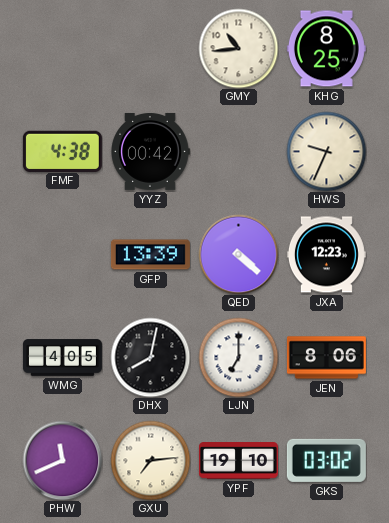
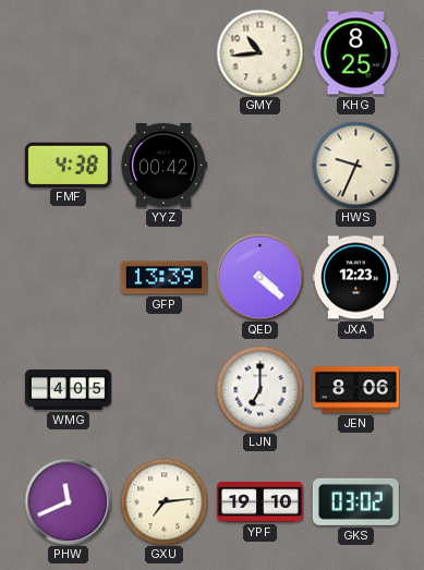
DHX: 8:02 -> none (150, 357)
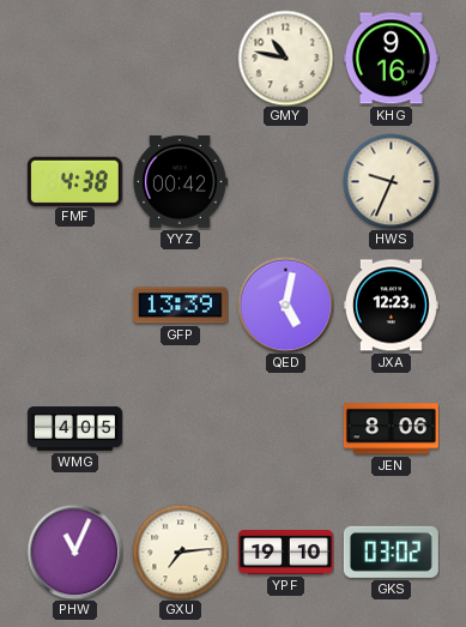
GMY: 10:44 -> 10:47 (285, 58)
KHG: 8:25 -> 9:16 (391, 59)
QED: 4:22 -> 5:02 (285, 305)
LJN: 7:00 -> none (259, 389)
PHW: 11:41 -> 11:04 (74, 551)
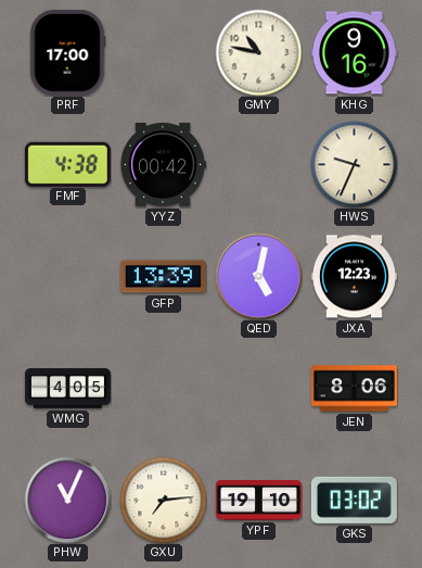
PRF: none -> 17:00 (67, 52)
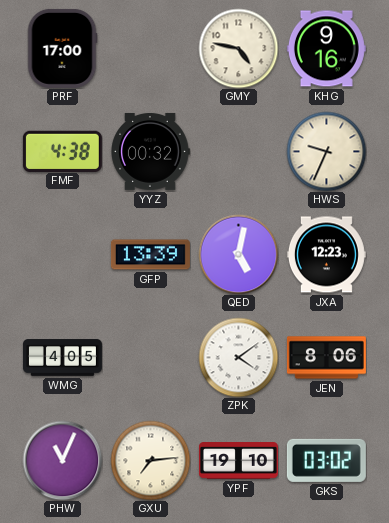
GMY: 10:47 -> 4:47 (238, 48)
YYZ: 00:42 -> 00:32 (151, 151)
ZPK: none -> 4:09 (238, 357)
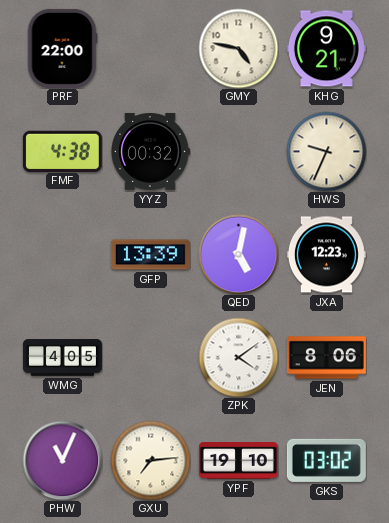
PRF: 17:00 -> 22:00 (62, 48)
KHG: 9:16 -> 9:21 (326, 49)
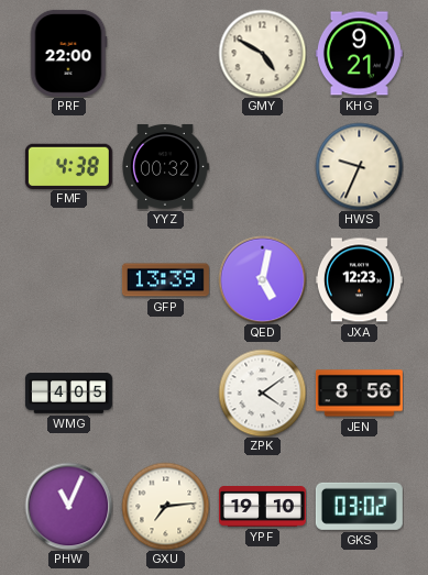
GMY: 4:47 -> 4:50 (262, 53)
JEN: 8:06 -> 8:56 (359, 394)
